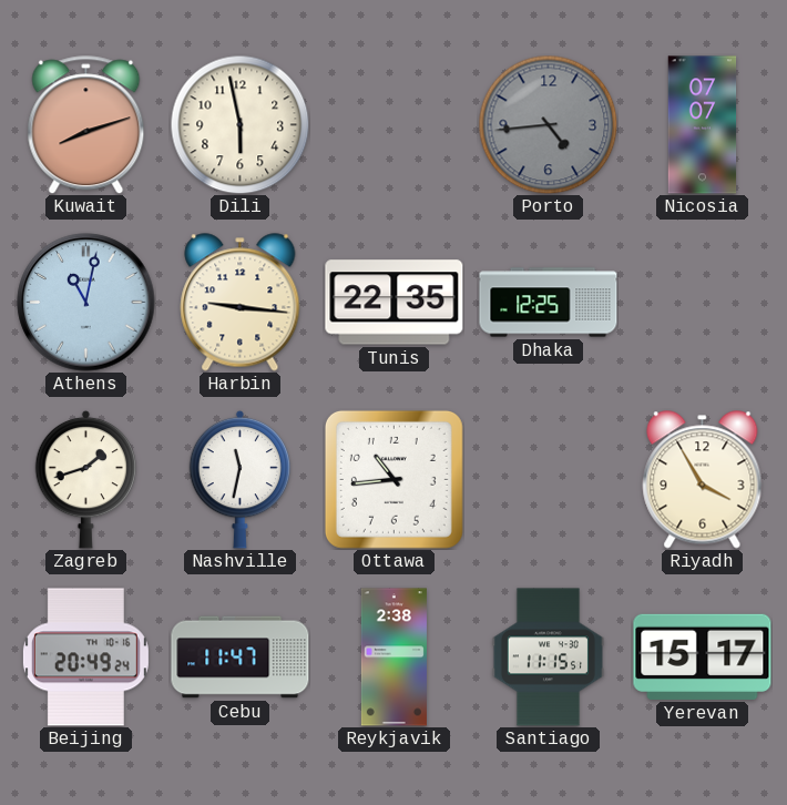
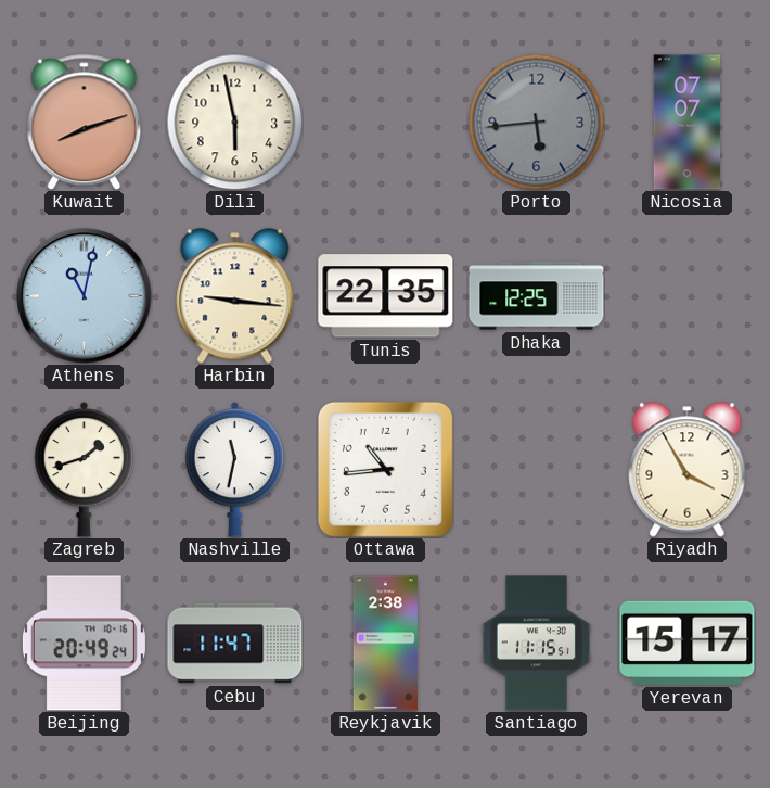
Porto: 4:44 -> 5:44 (536, 122)
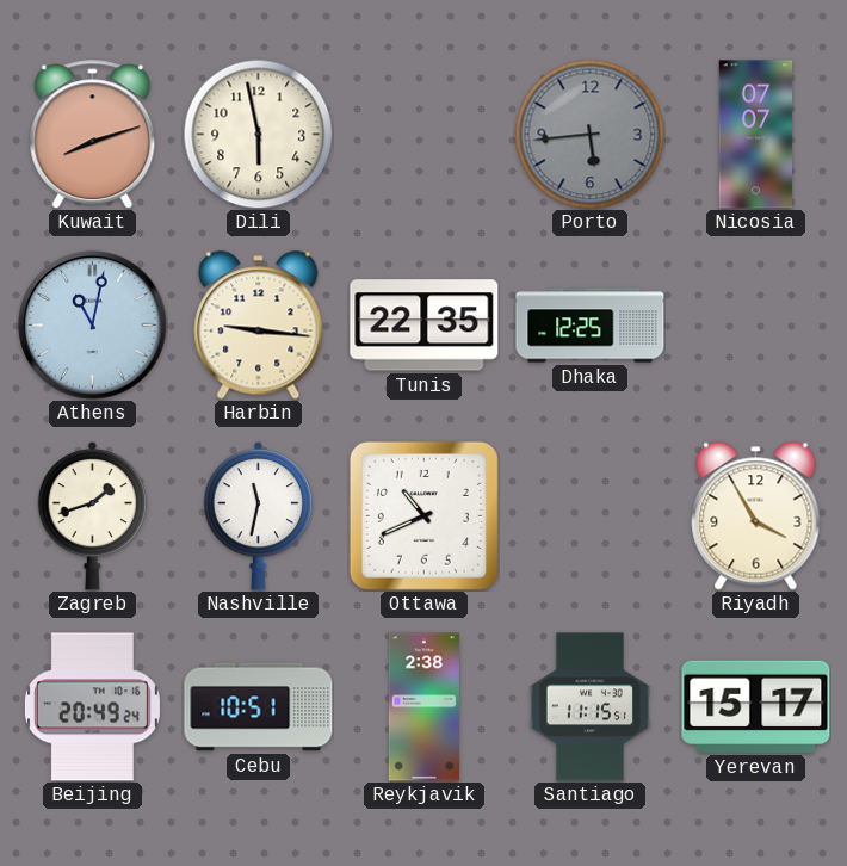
Ottawa: 10:44 -> 10:41 (423, 515)
Cebu: 11:47 -> 10:51 (259, 707)
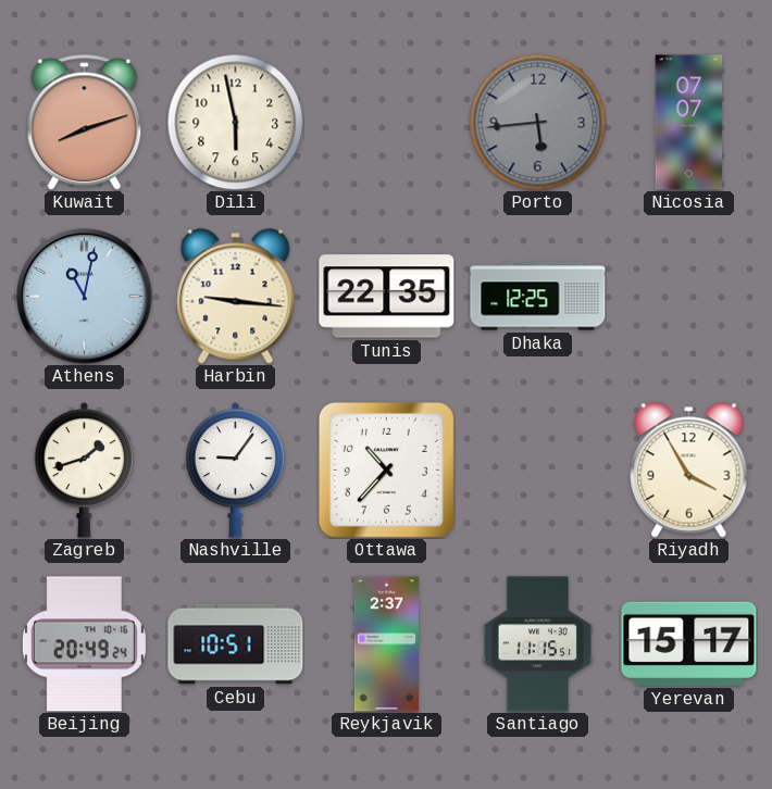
Nashville: 11:32 -> 9:06 (236, 469)
Ottawa: 10:41 -> 10:37 (386, 469)
Reykjavik: 2:38 -> 2:37 (386, 644)
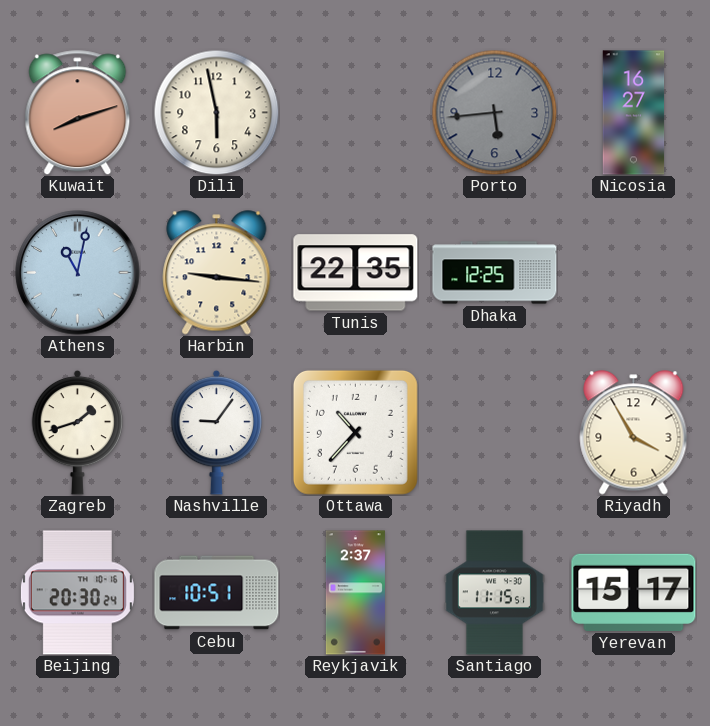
Nicosia: 07:07 -> 16:27 (634, 113)
Beijing: 20:49 -> 20:30 (77, 593)
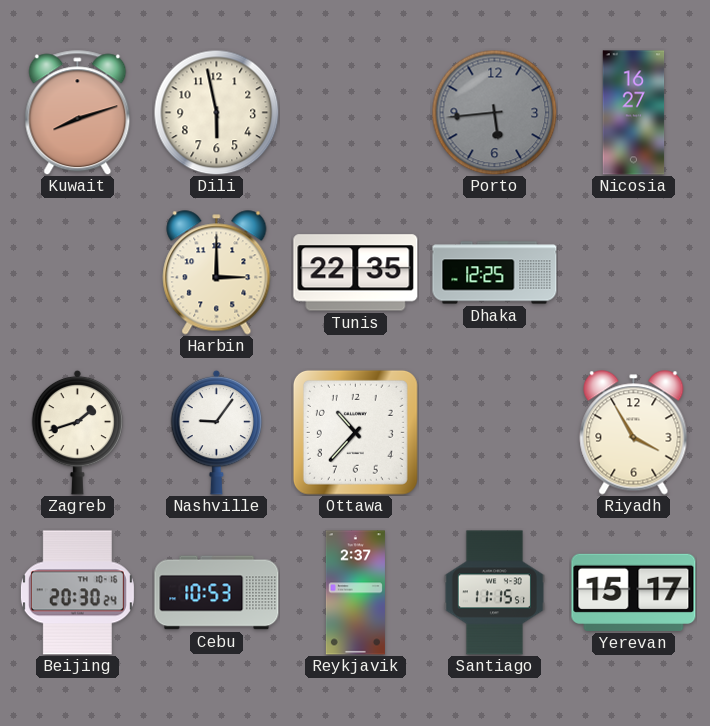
Athens: 11:02 -> none (78, 273)
Harbin: 9:16 -> 3:00 (217, 273)
Cebu: 10:51 -> 10:53 (217, 593)
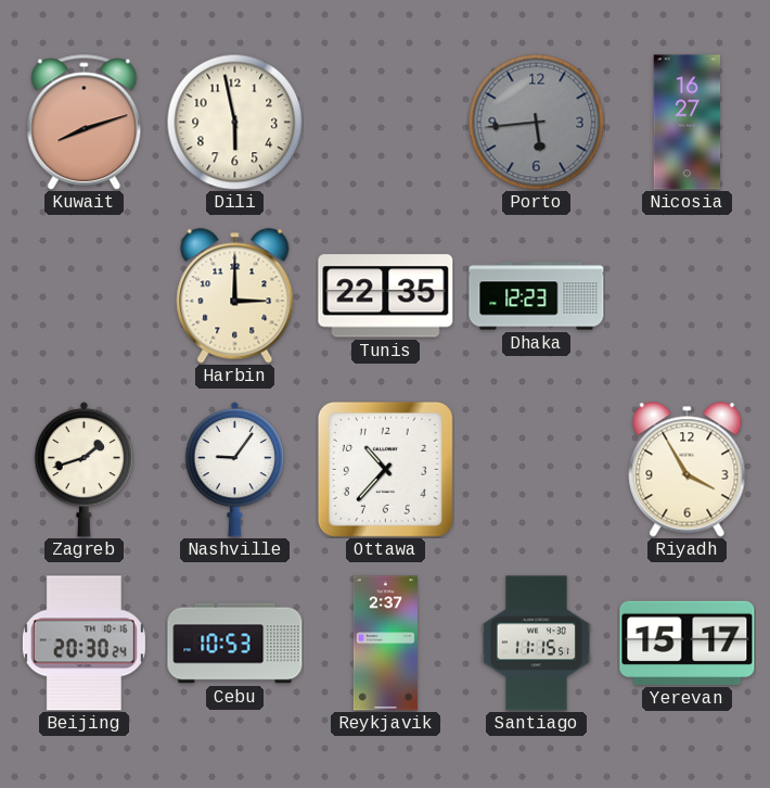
Dhaka: 12:25 -> 12:23 (537, 296)
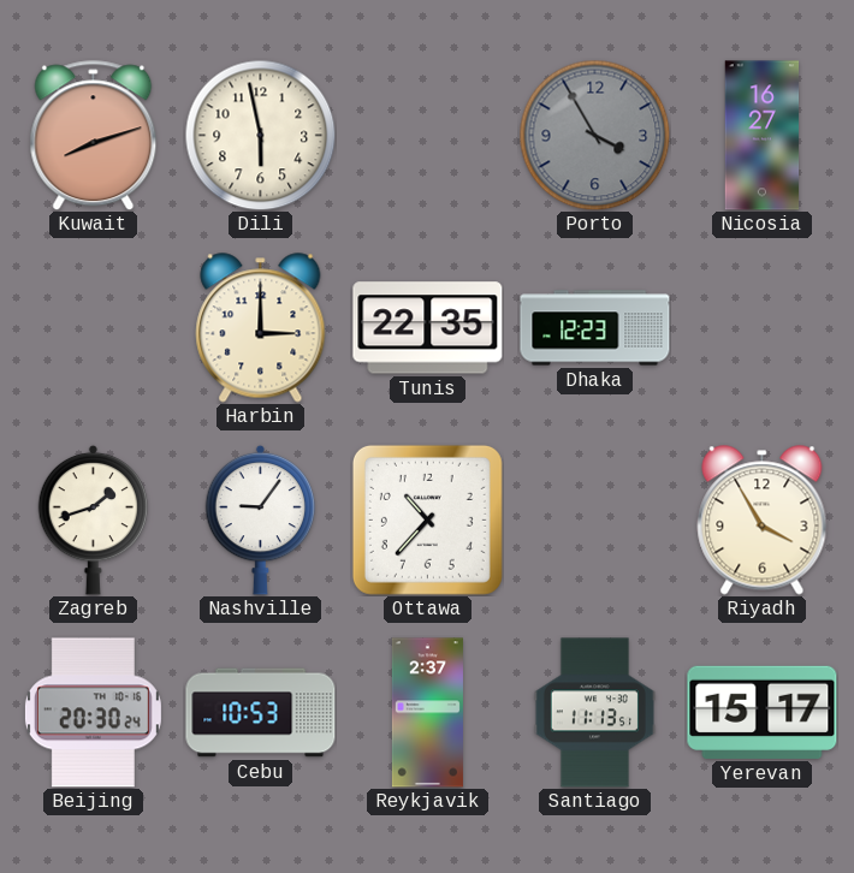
Porto: 5:44 -> 3:55 (594, 135)
Santiago: 11:15 -> 11:13 (594, 713)
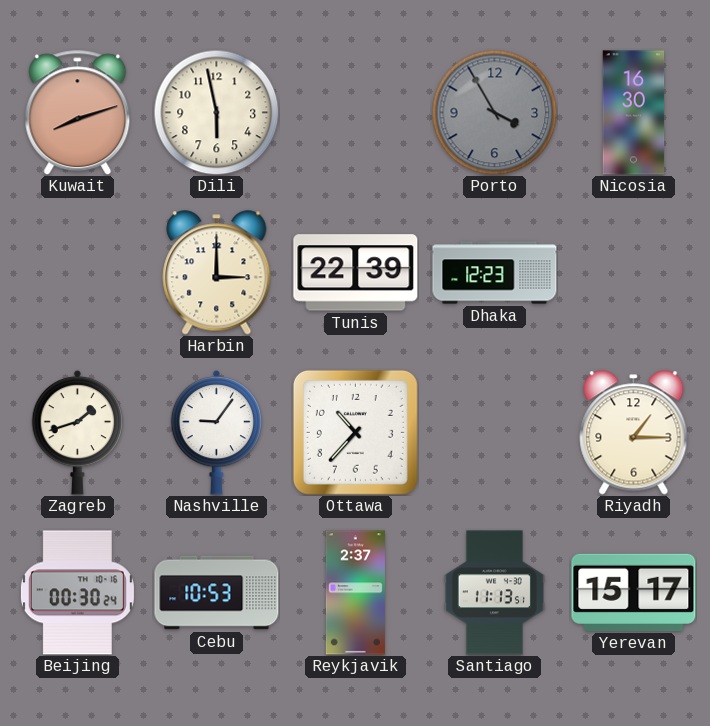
Nicosia: 16:27 -> 16:30 (634, 113)
Tunis: 22:35 -> 22:39 (356, 273)
Riyadh: 3:55 -> 1:15 (634, 433)
Beijing: 20:30 -> 00:30 (77, 593)
